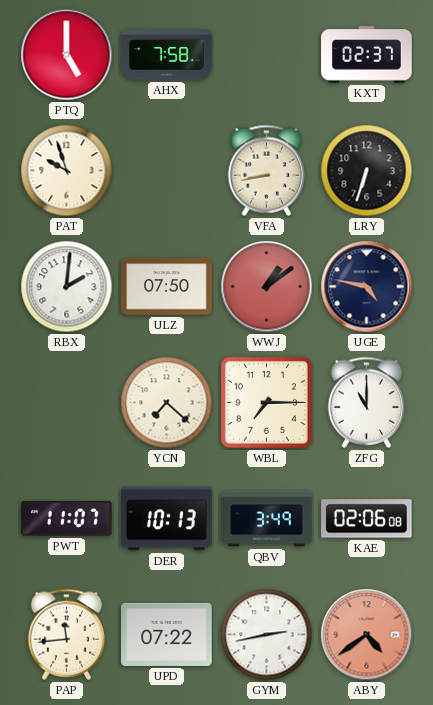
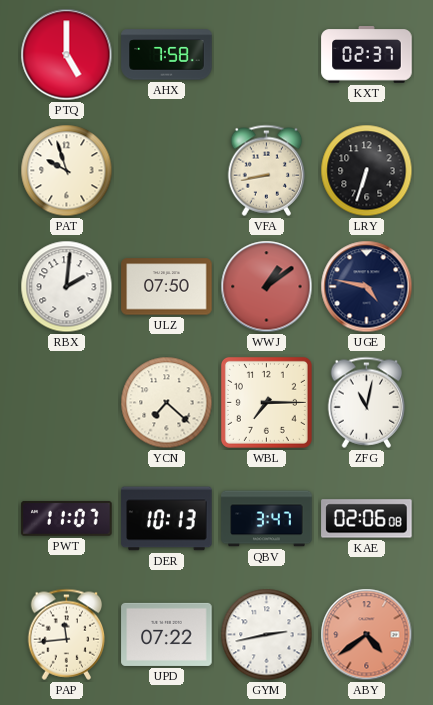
ZFG: 11:00 -> 11:02 (367, 402)
QBV: 3:49 -> 3:47 (267, 519)
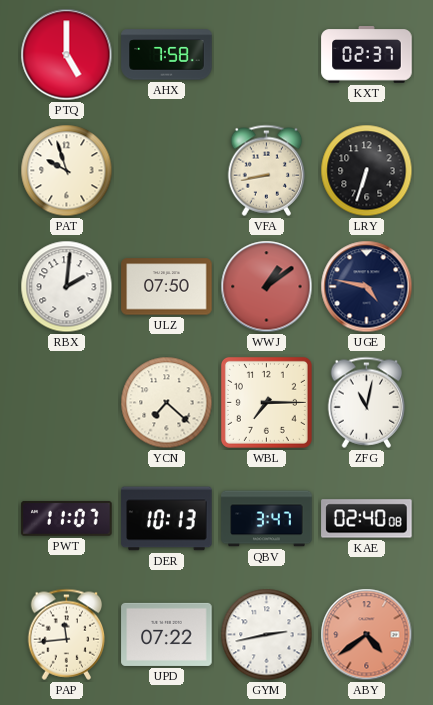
KAE: 02:06 -> 02:40 (367, 519)
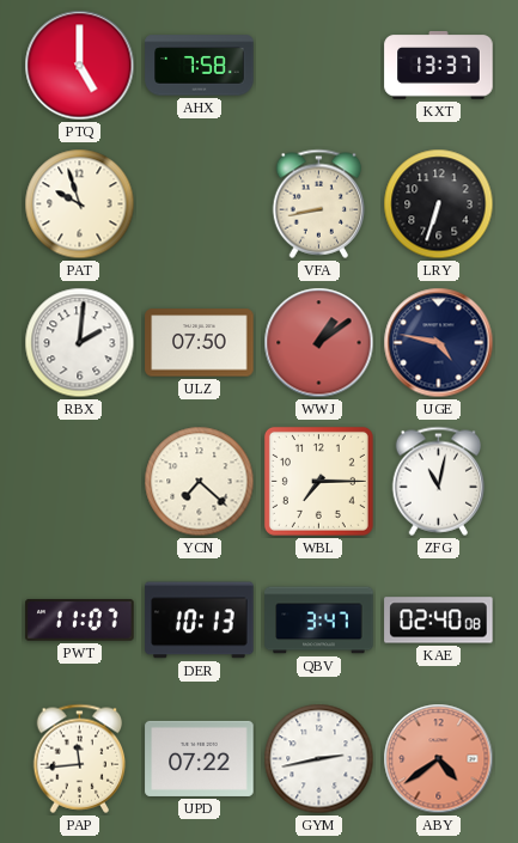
KXT: 02:37 -> 13:37 (439, 66)
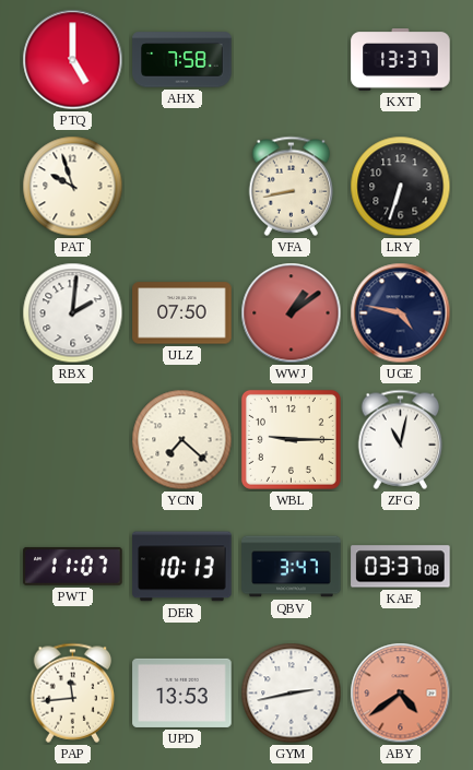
WBL: 7:15 -> 9:15 (291, 439)
KAE: 02:40 -> 03:37 (401, 567)
UPD: 07:22 -> 13:53 (182, 692)
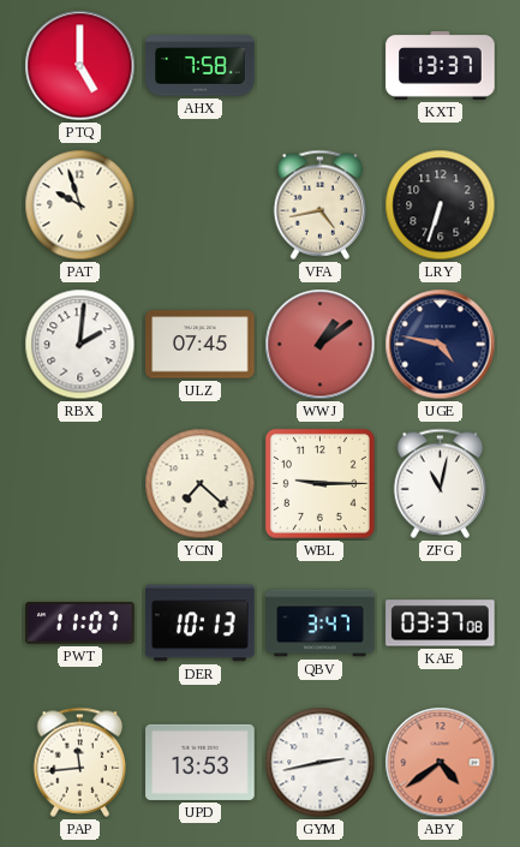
VFA: 8:43 -> 4:43 (321, 204)
ULZ: 07:50 -> 07:45 (201, 345)
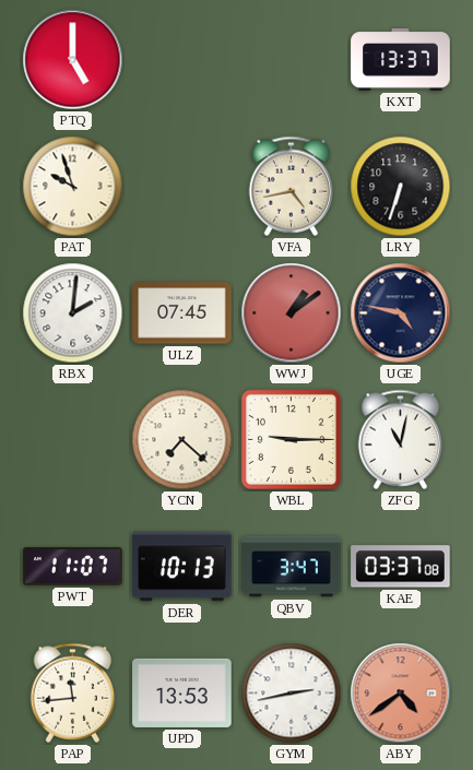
AHX: 7:58 -> none (201, 66)
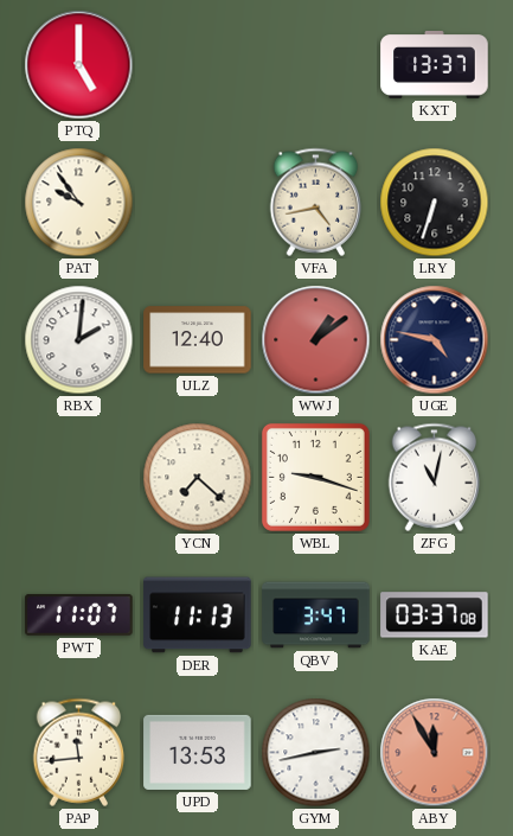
PAT: 9:57 -> 9:54 (79, 203)
ULZ: 07:45 -> 12:40 (198, 340)
WBL: 9:15 -> 9:18 (315, 477)
DER: 10:13 -> 11:13 (198, 615)
ABY: 4:39 -> 11:55 (435, 753)
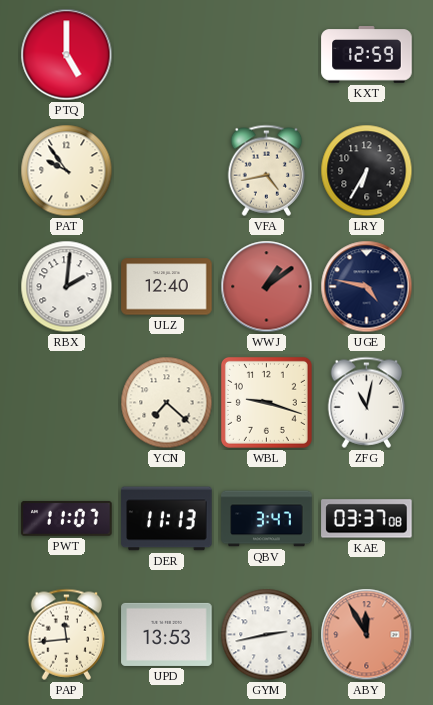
KXT: 13:37 -> 12:59 (367, 55)
LRY: 6:33 -> 6:35 (367, 171)
